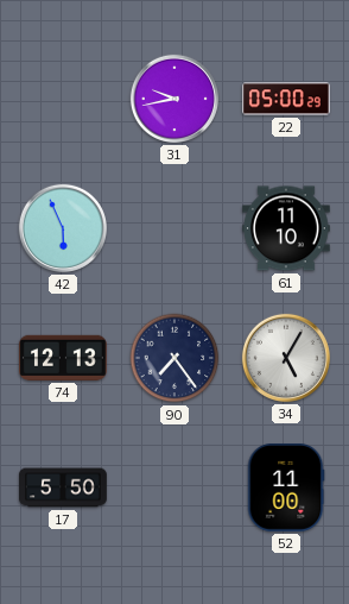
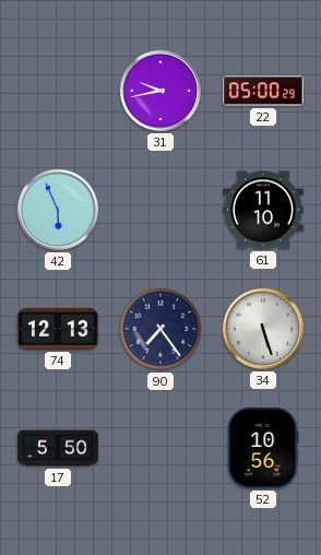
34: 5:05 -> 5:27 (263, 329)
52: 11:00 -> 10:56 (263, 449)
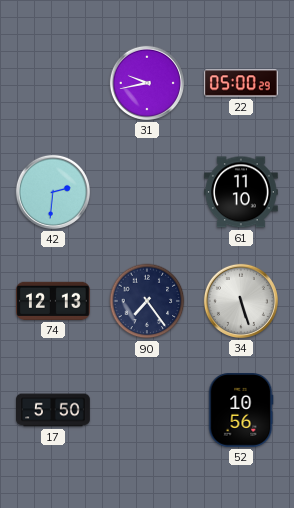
42: 5:56 -> 2:31 (53, 192)
